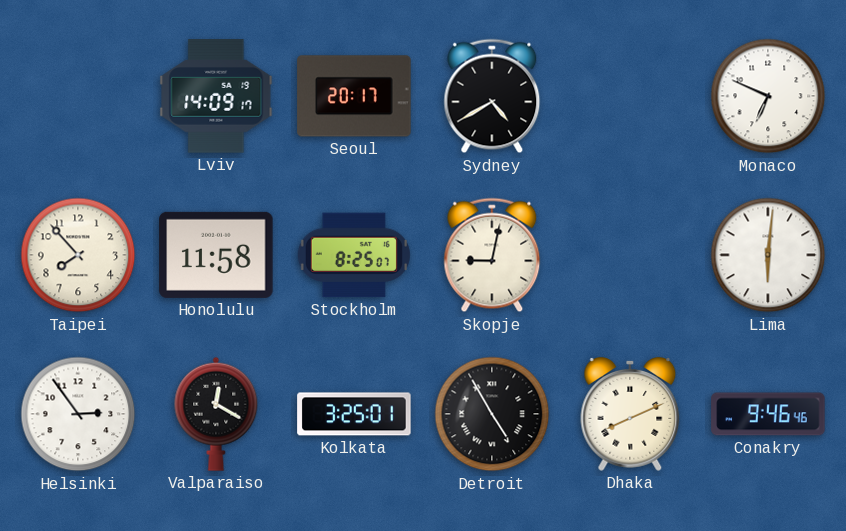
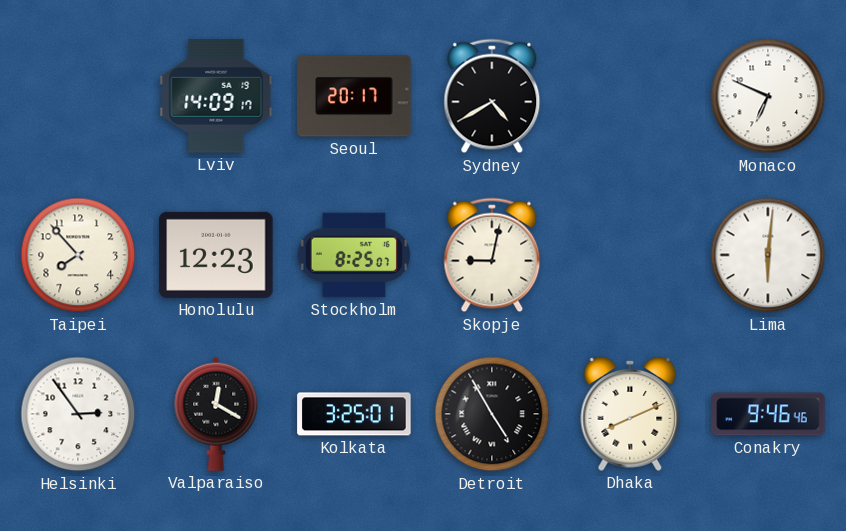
Honolulu: 11:58 -> 12:23 (216, 255)
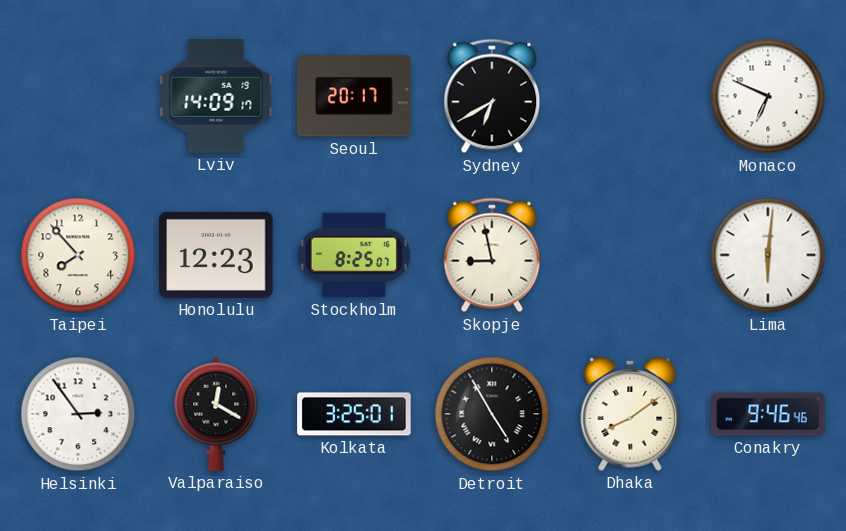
Sydney: 4:40 -> 6:40 (492, 96)
Skopje: 9:02 -> 8:58 (492, 255)
Dhaka: 8:11 -> 8:09 (630, 414)
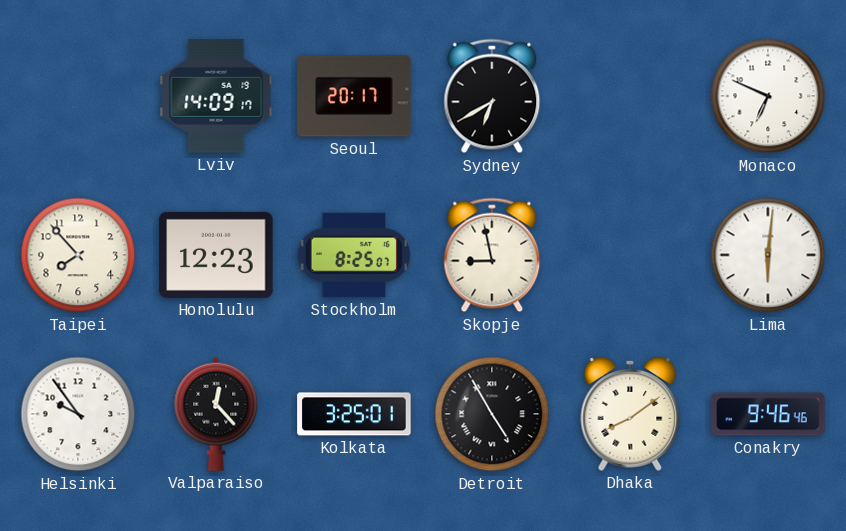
Helsinki: 2:54 -> 9:54 (78, 414)
Valparaiso: 12:20 -> 12:23 (216, 414)
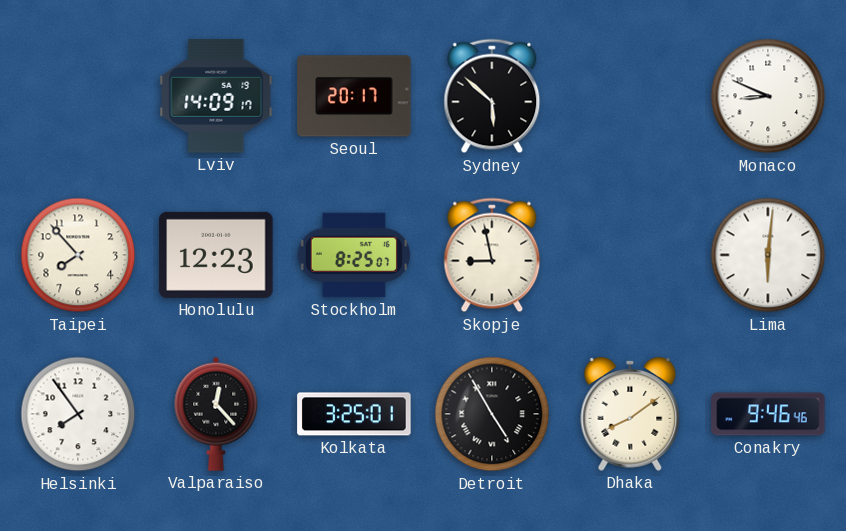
Sydney: 6:40 -> 5:52 (492, 96)
Monaco: 6:49 -> 8:49 (768, 96)
Helsinki: 9:54 -> 7:54 (78, 414)
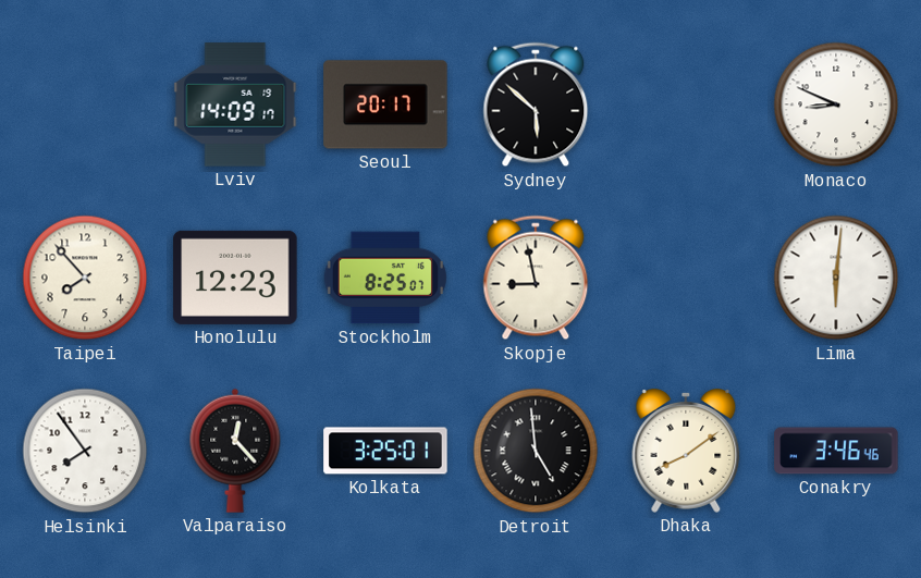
Detroit: 4:55 -> 4:59 (536, 451)
Conakry: 9:46 -> 3:46 (836, 451)
